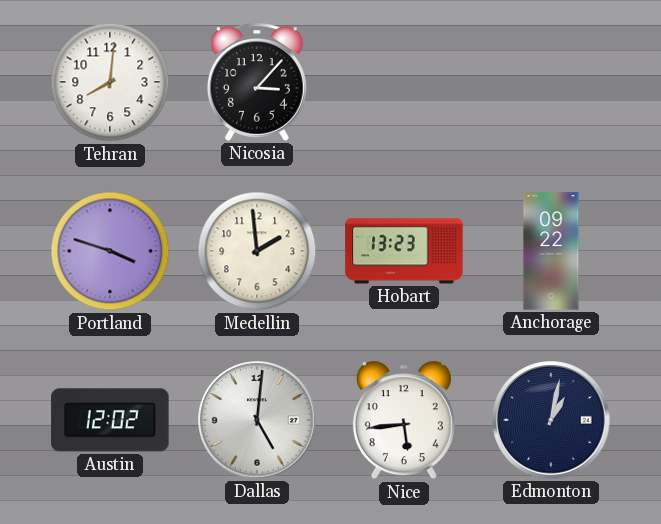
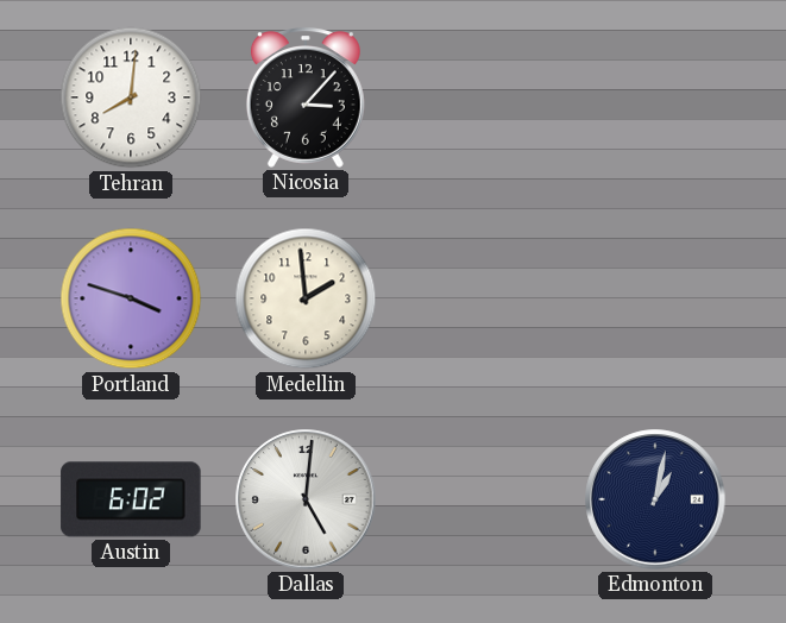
Hobart: 13:23 -> none (404, 251)
Anchorage: 09:22 -> none (551, 251)
Austin: 12:02 -> 6:02 (131, 499)
Nice: 5:44 -> none (404, 420)
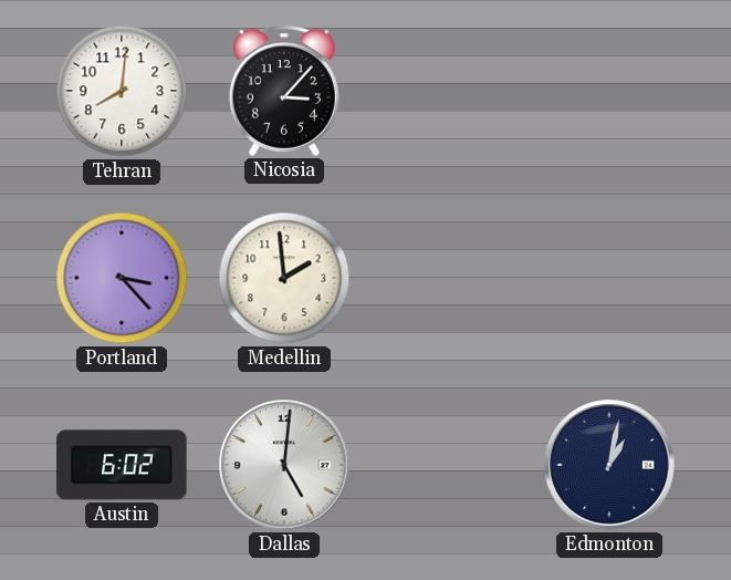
Portland: 3:48 -> 3:23 (122, 278)
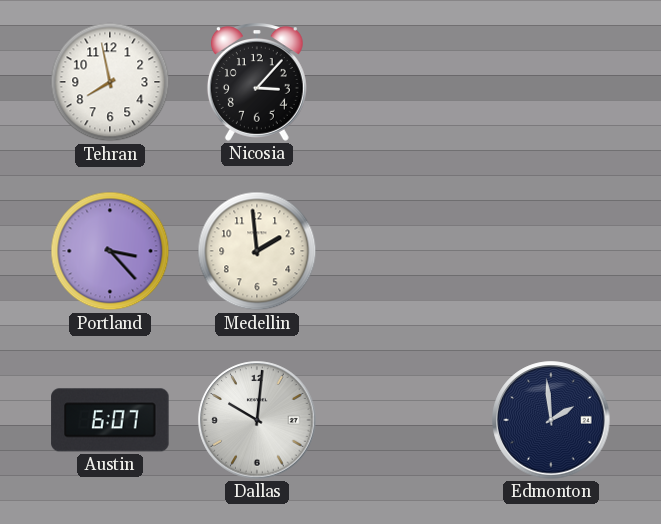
Tehran: 8:01 -> 7:58 (110, 82)
Austin: 6:02 -> 6:07 (110, 420)
Dallas: 5:01 -> 10:01 (257, 420)
Edmonton: 1:02 -> 1:59 (551, 420)
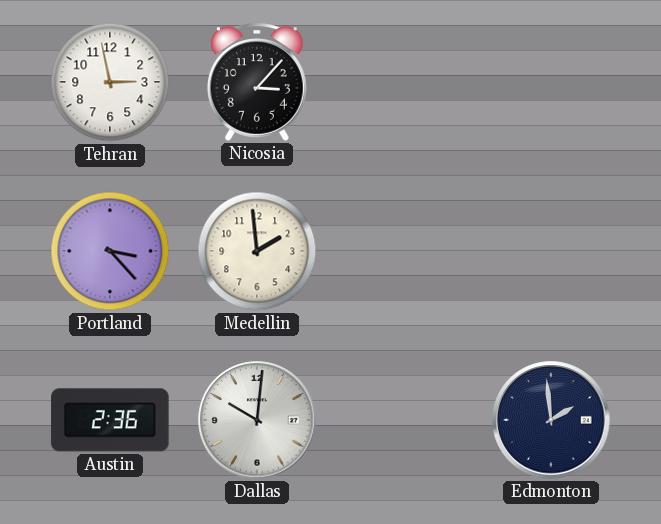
Tehran: 7:58 -> 2:58 (110, 82)
Austin: 6:07 -> 2:36 (110, 420)
